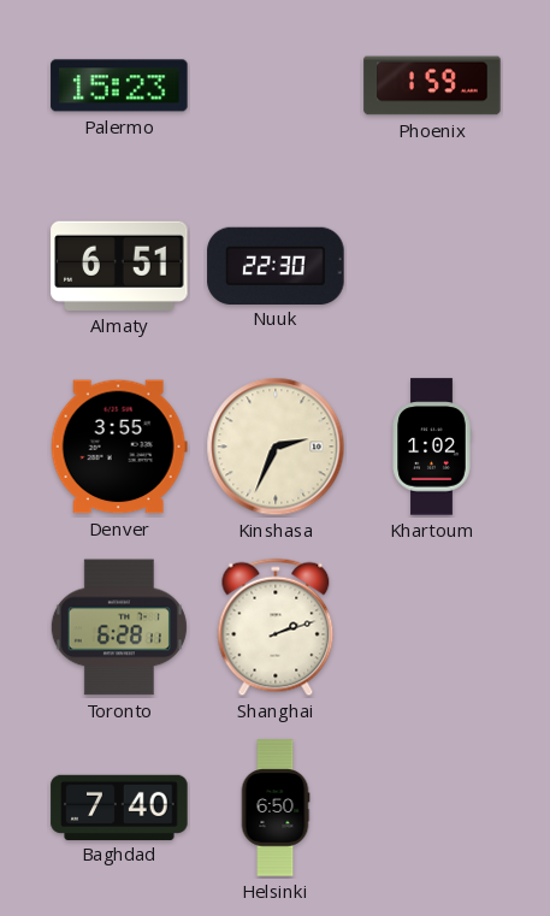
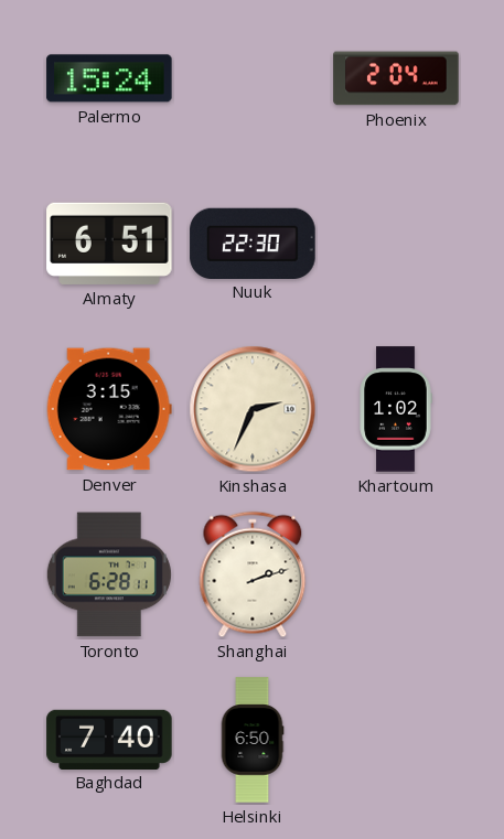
Palermo: 15:23 -> 15:24 (109, 78)
Phoenix: 1:59 -> 2:04 (396, 78)
Denver: 3:55 -> 3:15 (109, 409)
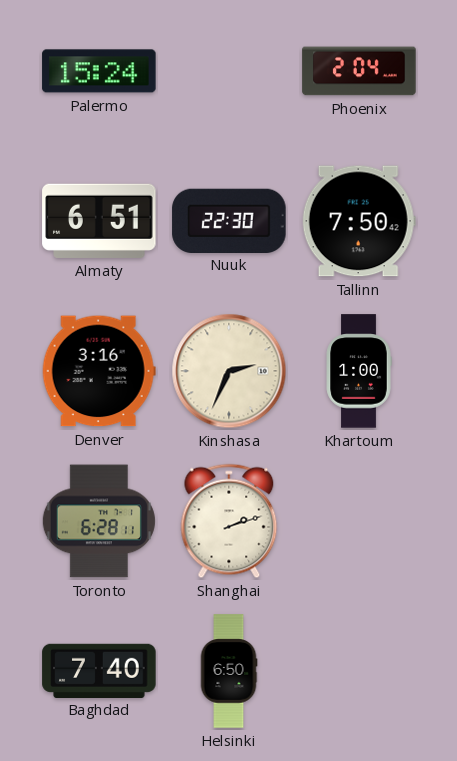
Tallinn: none -> 7:50 (359, 221)
Denver: 3:15 -> 3:16 (99, 371)
Khartoum: 1:02 -> 1:00 (359, 371)
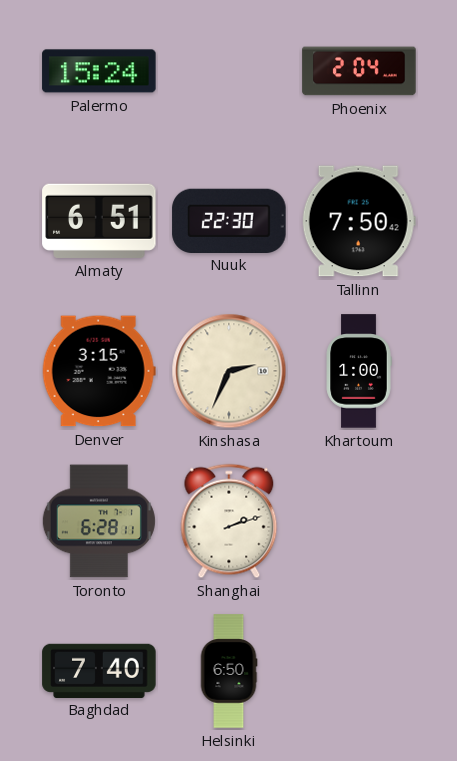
Denver: 3:16 -> 3:15 (99, 371)
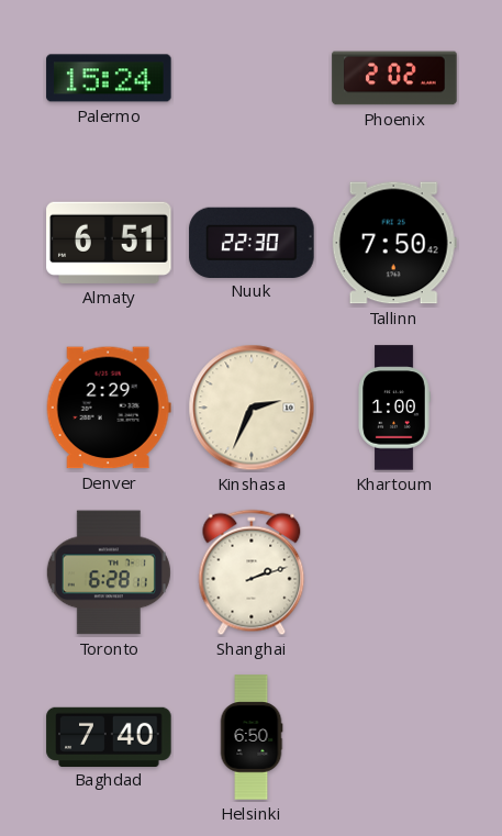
Phoenix: 2:04 -> 2:02 (394, 78)
Denver: 3:15 -> 2:29 (109, 408)
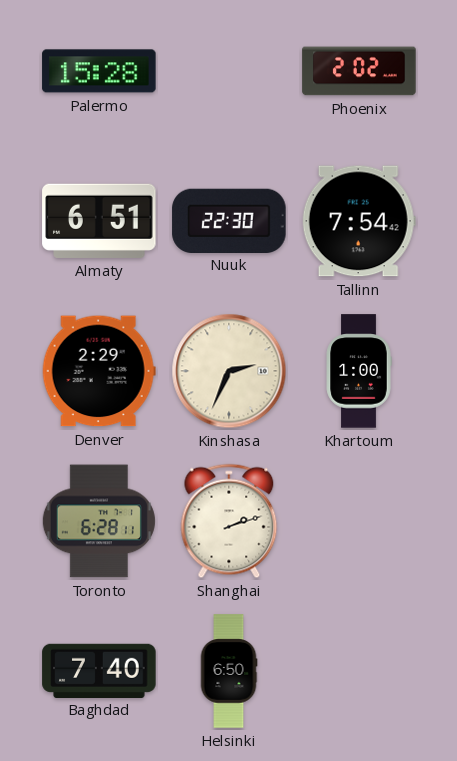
Palermo: 15:24 -> 15:28 (99, 71)
Tallinn: 7:50 -> 7:54 (359, 221)
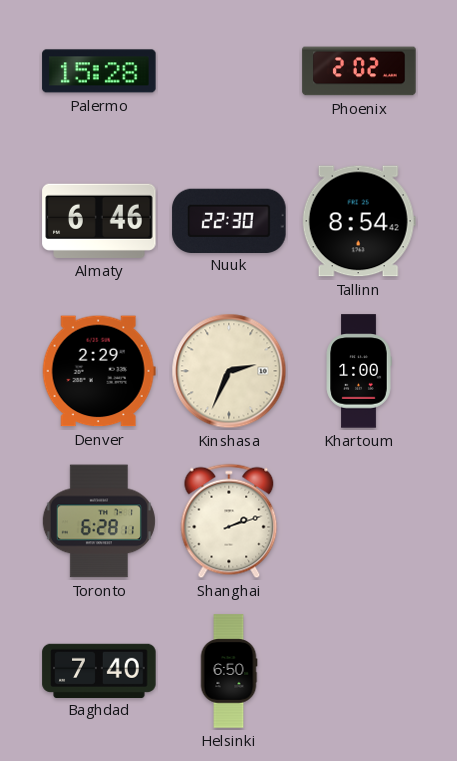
Almaty: 6:51 -> 6:46 (99, 221)
Tallinn: 7:54 -> 8:54 (359, 221)
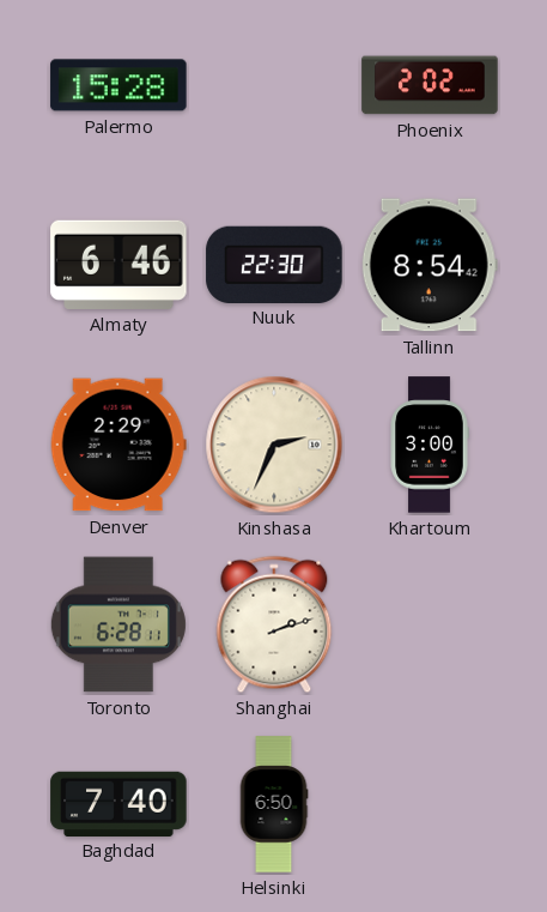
Khartoum: 1:00 -> 3:00 (430, 445)
